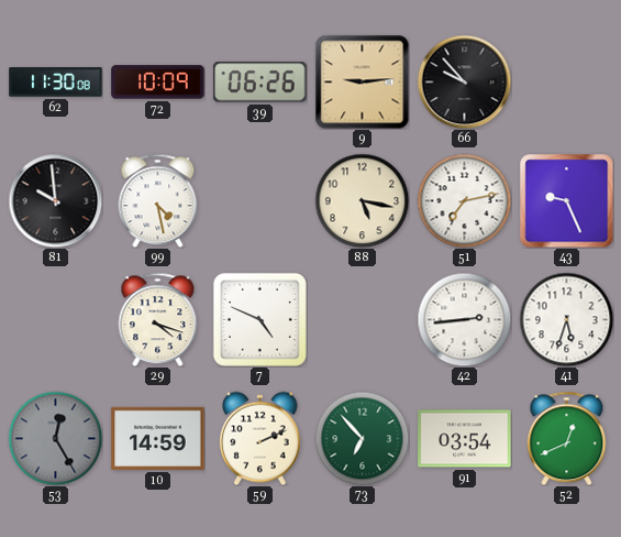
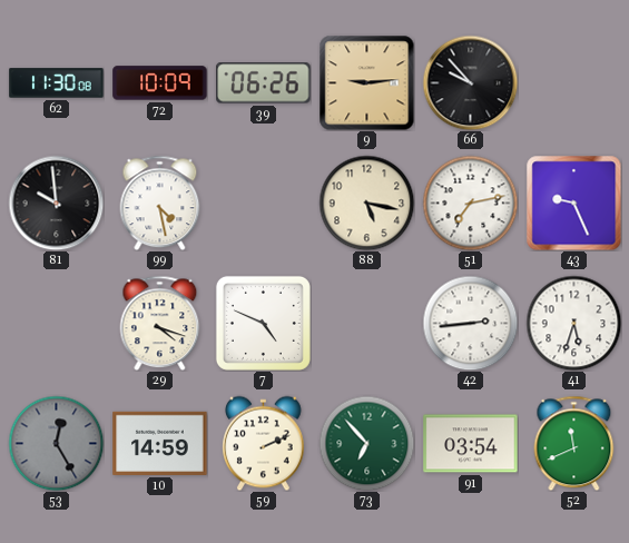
52: 12:41 -> 11:41 (574, 443)
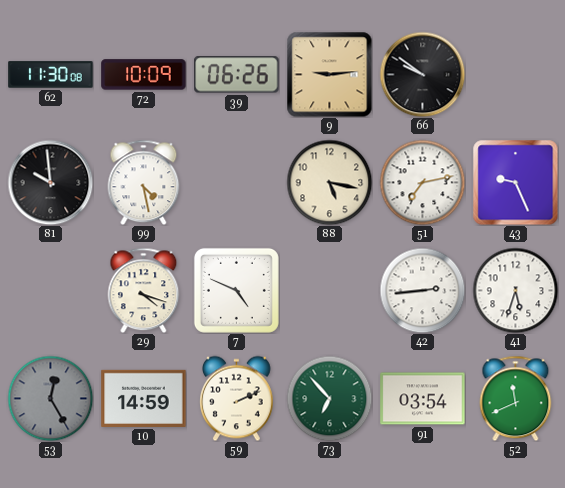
66: 9:53 -> 9:51 (422, 74)
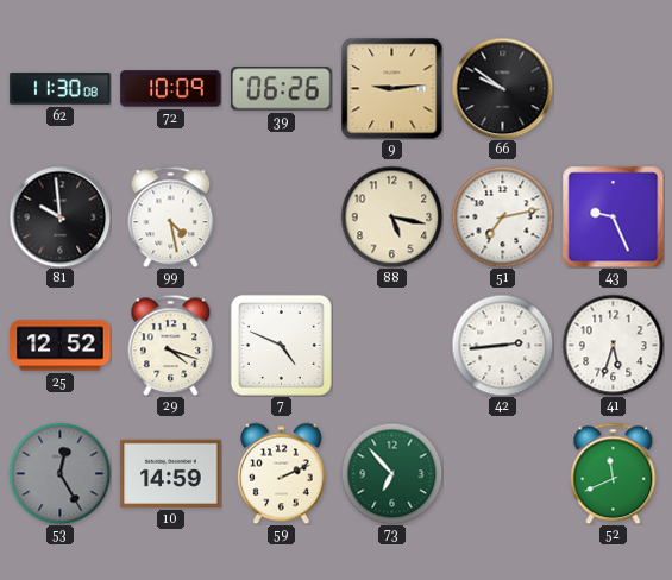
25: none -> 12:52 (61, 346)
91: 03:54 -> none (423, 399)
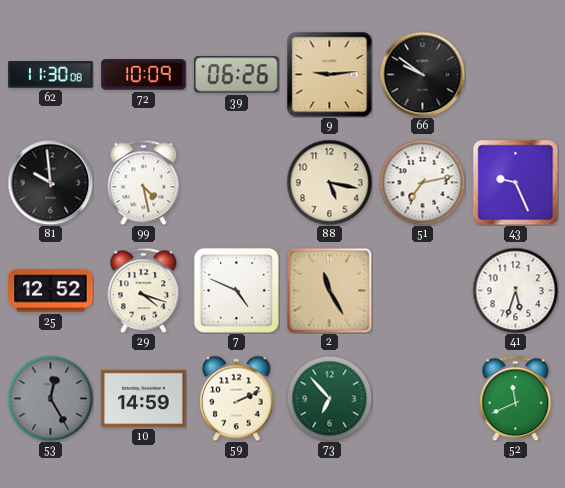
2: none -> 11:25 (329, 290)
42: 2:44 -> none (502, 345)
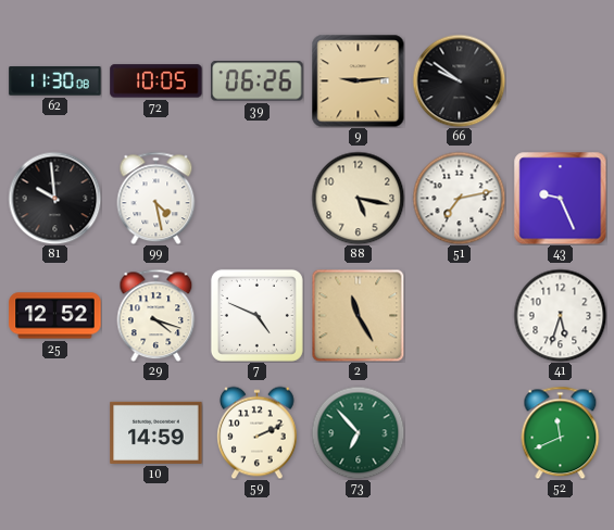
72: 10:09 -> 10:05 (156, 81)
53: 12:25 -> none (50, 398)
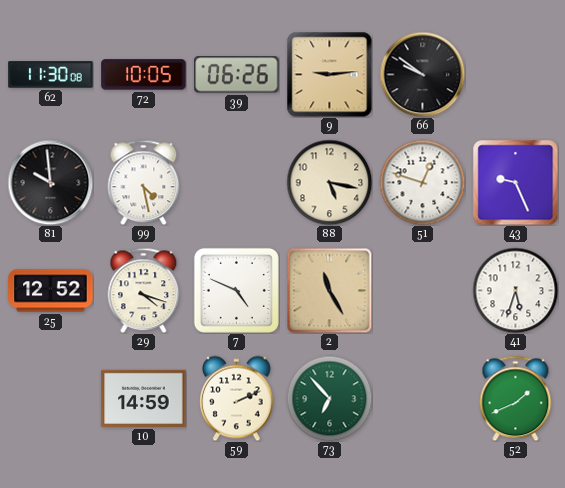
51: 7:13 -> 12:48 (422, 182)
52: 11:41 -> 1:41 (516, 398)
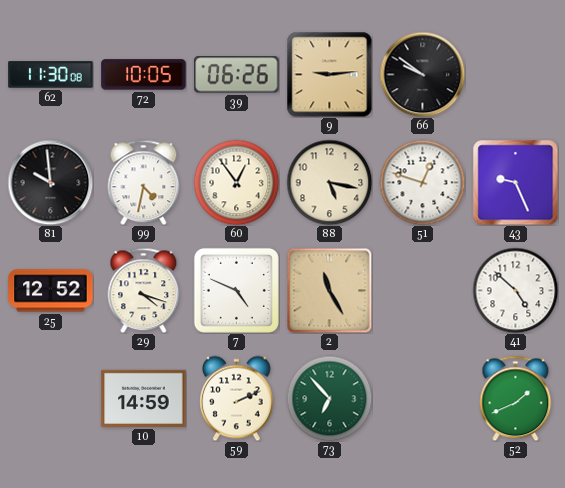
99: 4:28 -> 4:32 (144, 182)
60: none -> 12:54 (236, 182)
41: 5:33 -> 4:52 (515, 290)
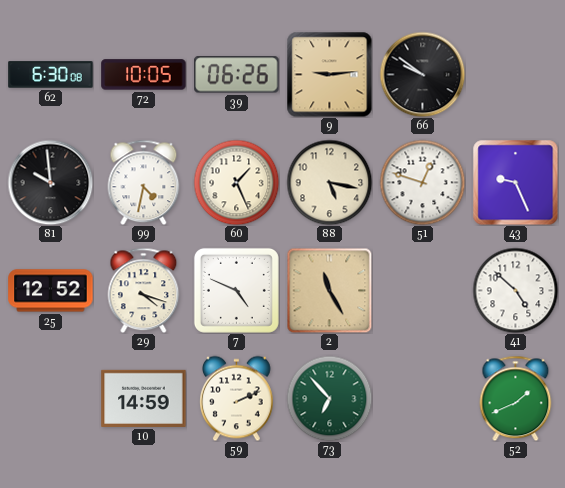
62: 11:30 -> 6:30 (51, 75)
60: 12:54 -> 1:26 (236, 182)
